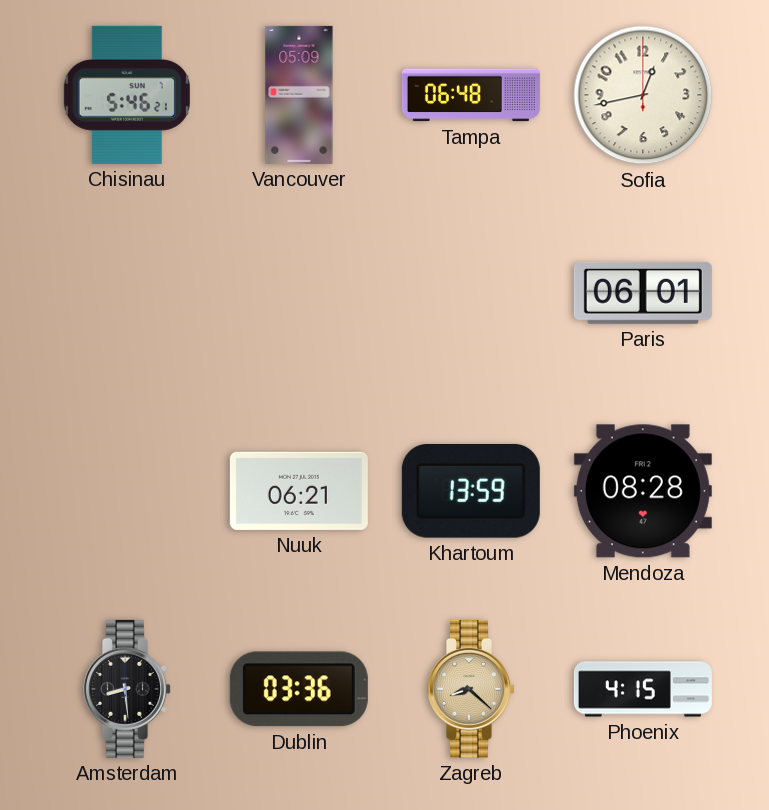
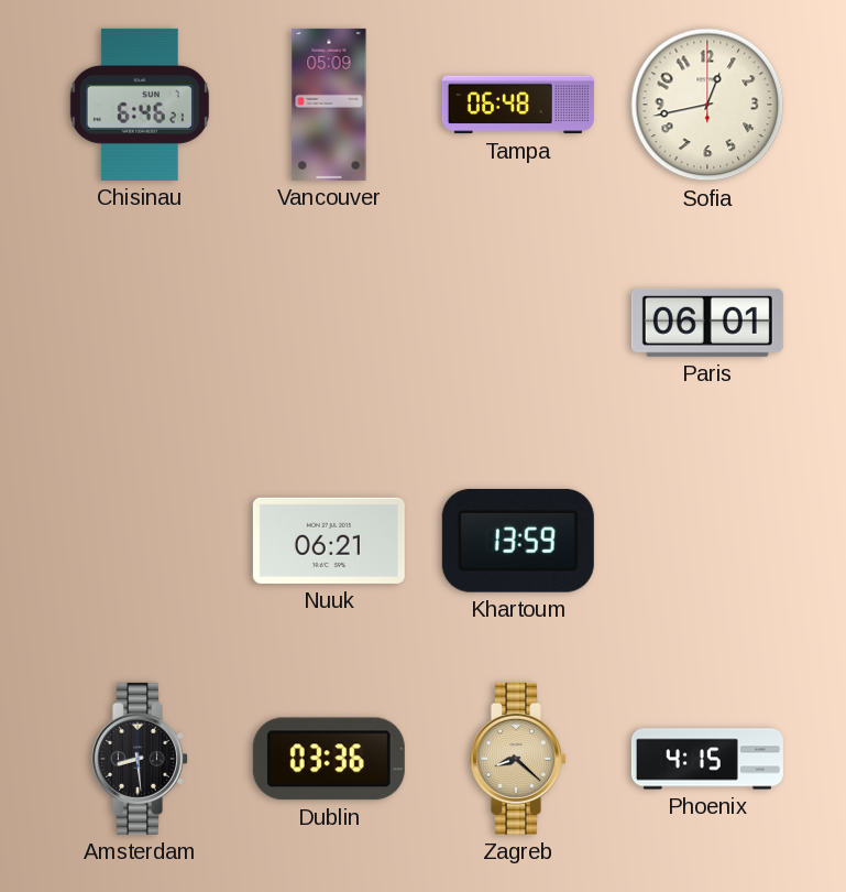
Chisinau: 5:46 -> 6:46 (140, 105)
Mendoza: 08:28 -> none (643, 491)
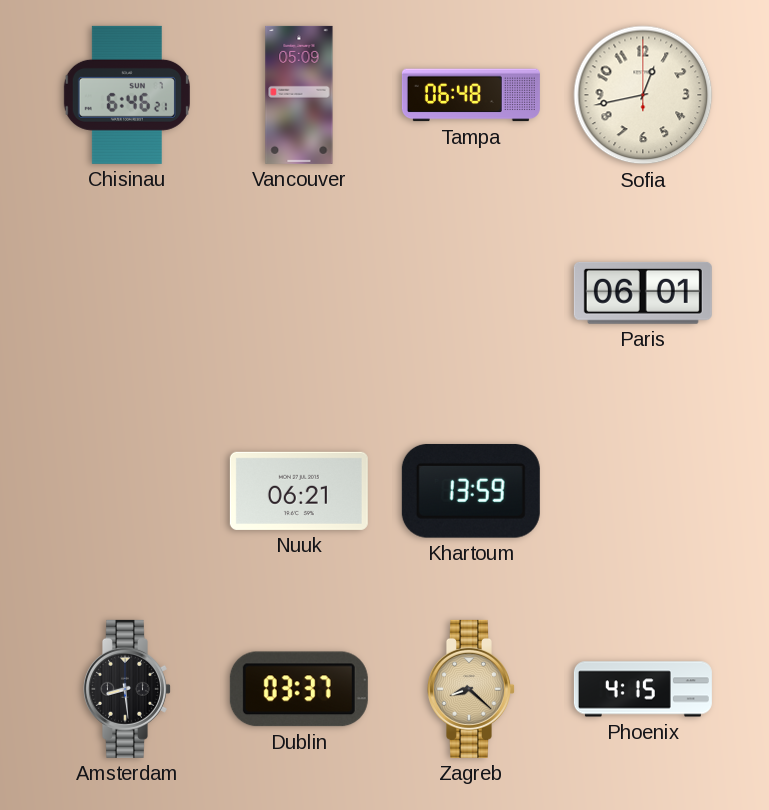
Dublin: 03:36 -> 03:37 (299, 689)
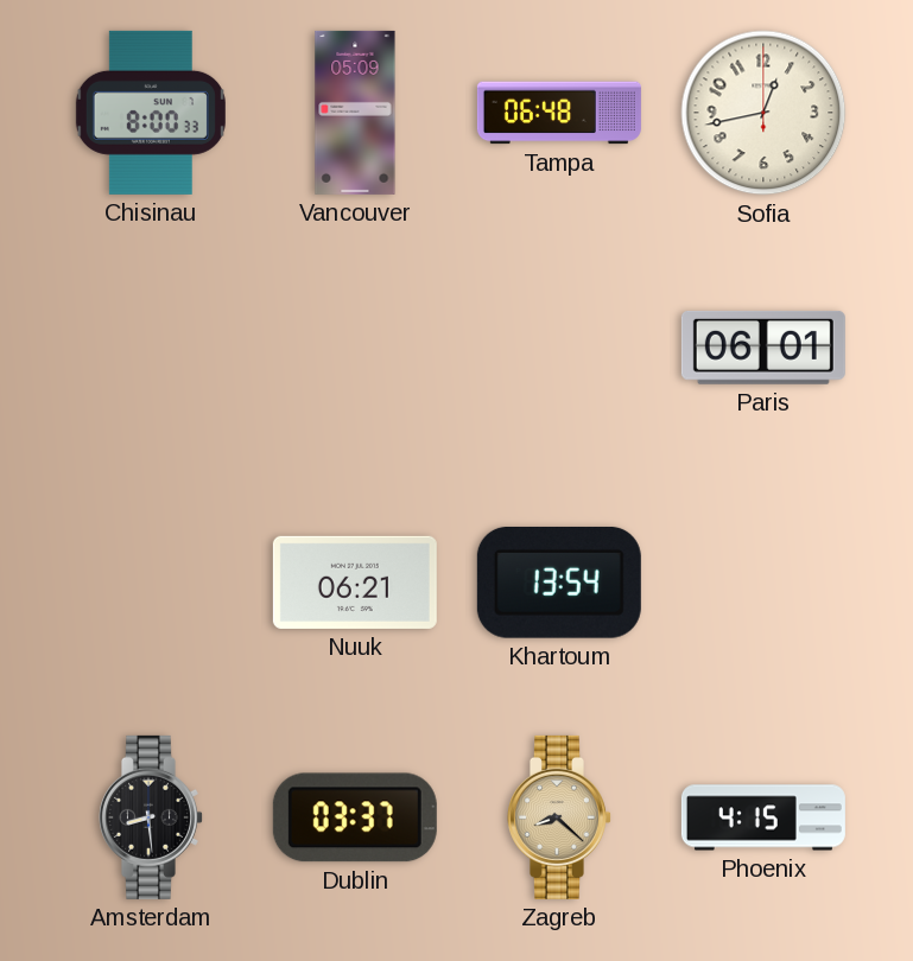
Chisinau: 6:46 -> 8:00 (151, 113)
Khartoum: 13:59 -> 13:54 (559, 583)
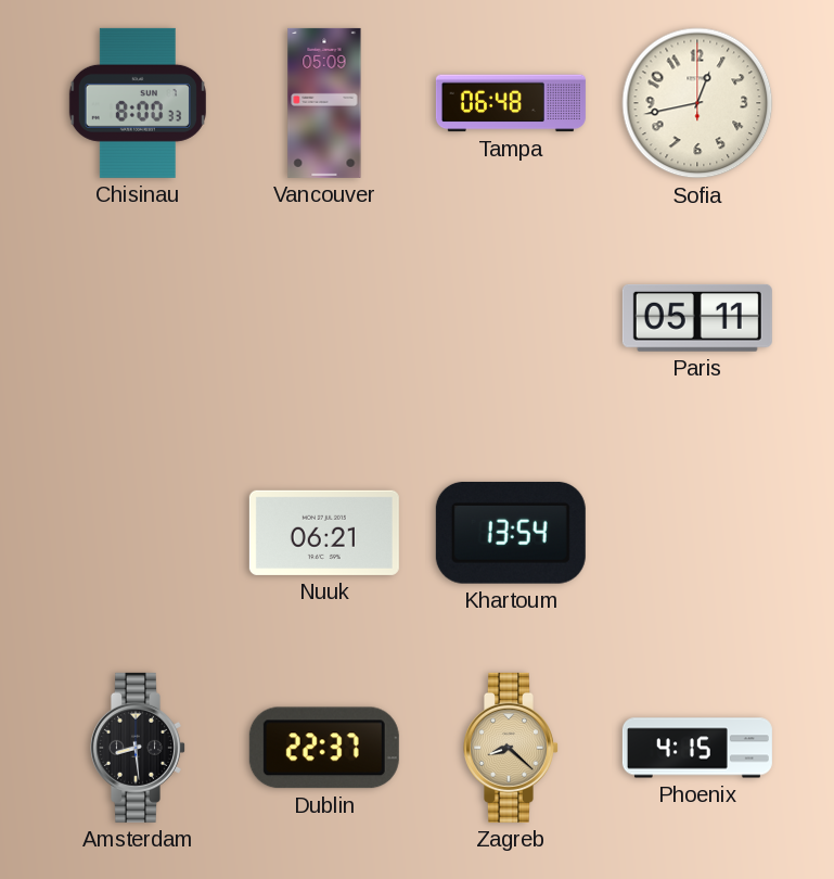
Paris: 06:01 -> 05:11 (697, 318)
Dublin: 03:37 -> 22:37 (324, 748)
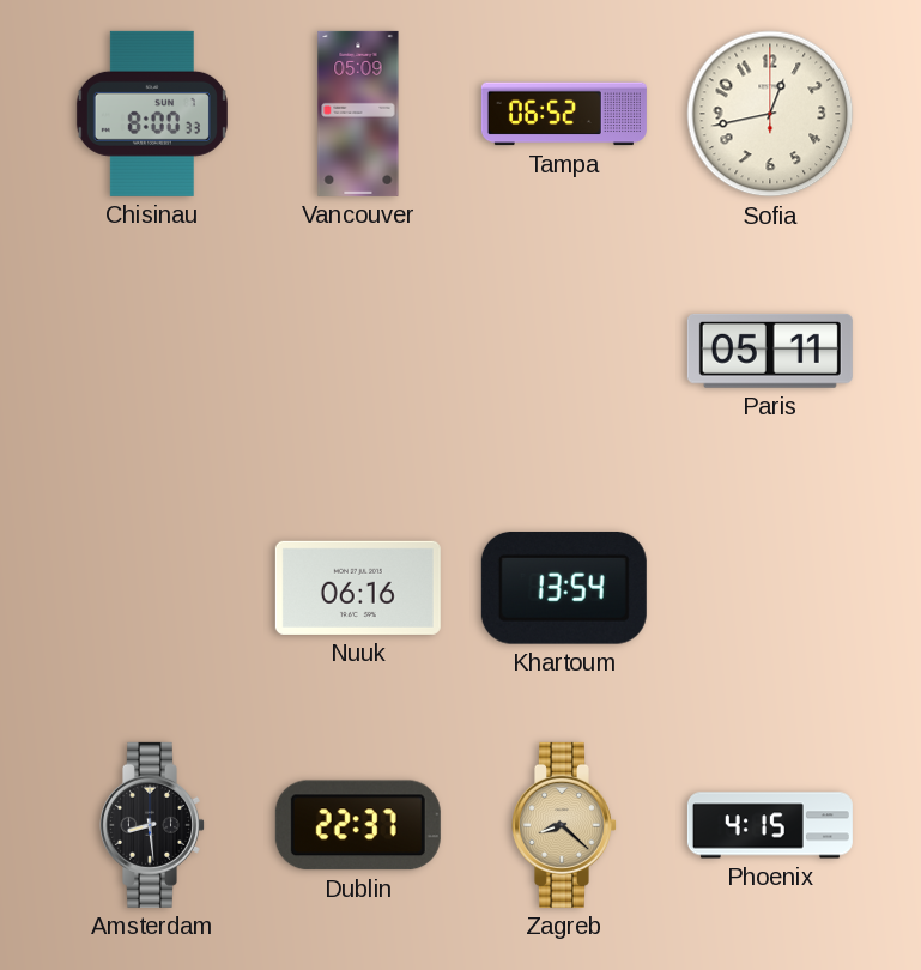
Tampa: 06:48 -> 06:52 (564, 114)
Nuuk: 06:21 -> 06:16 (358, 588)
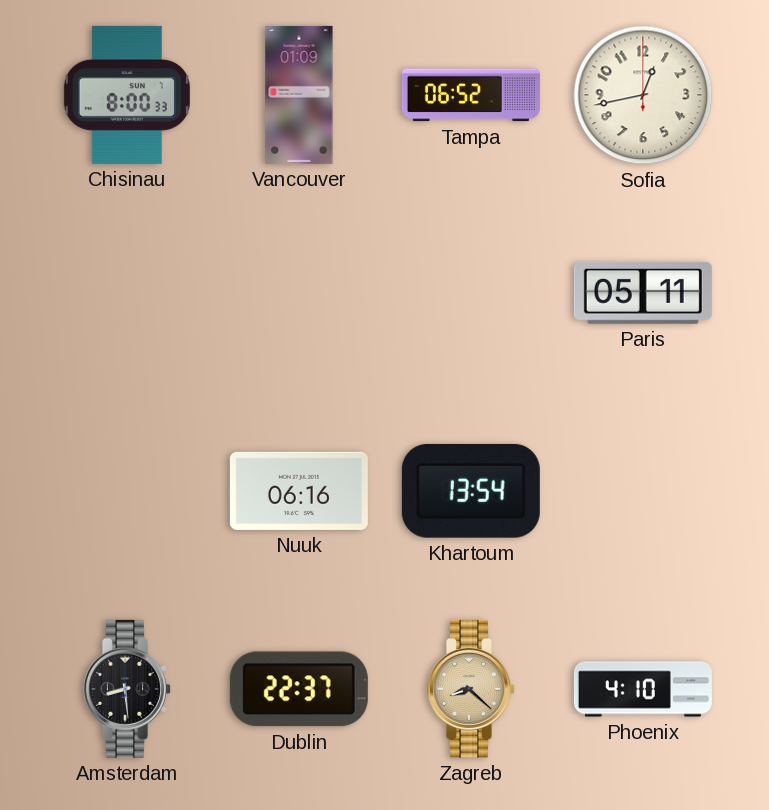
Vancouver: 05:09 -> 01:09 (299, 95)
Phoenix: 4:15 -> 4:10 (643, 689)
